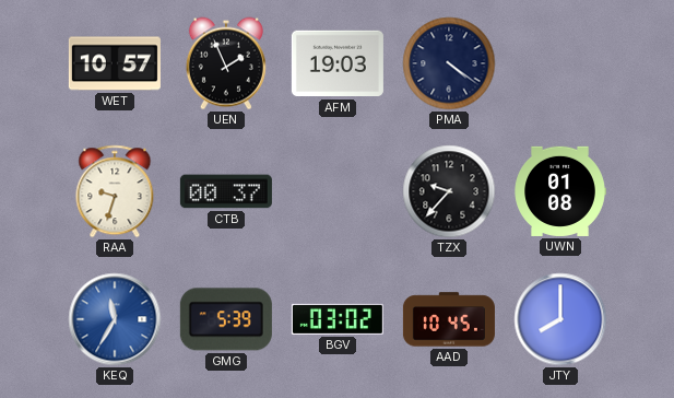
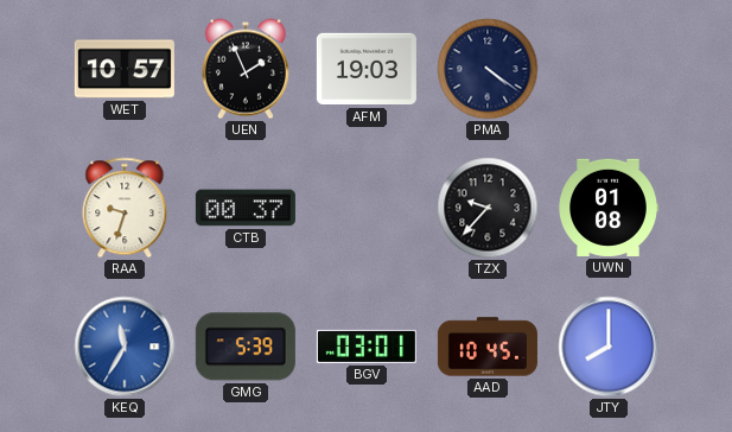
BGV: 03:02 -> 03:01 (367, 347)
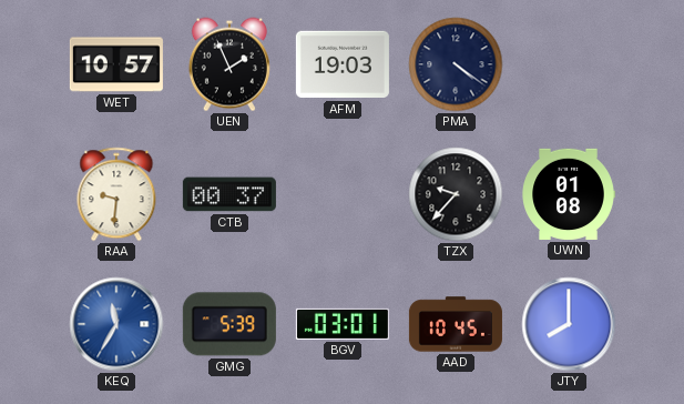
RAA: 9:33 -> 9:31 (116, 194)
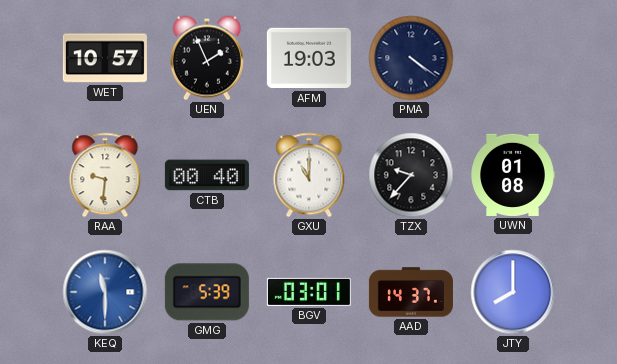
CTB: 00:37 -> 00:40 (207, 175)
GXU: none -> 11:00 (309, 175)
KEQ: 11:35 -> 11:30 (105, 292)
AAD: 10:45 -> 14:37 (411, 292)
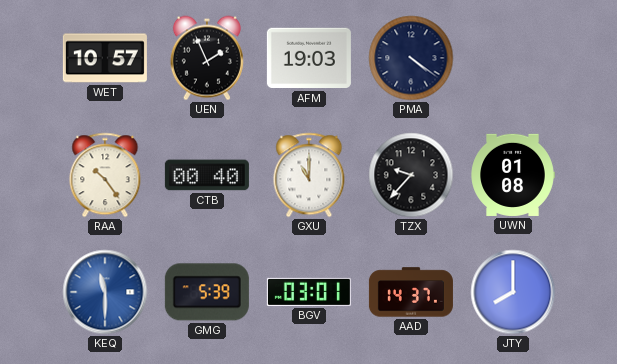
RAA: 9:31 -> 10:24 (105, 175)
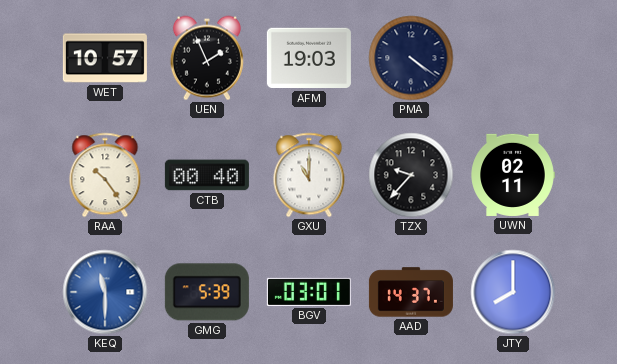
UWN: 01:08 -> 02:11 (513, 175)
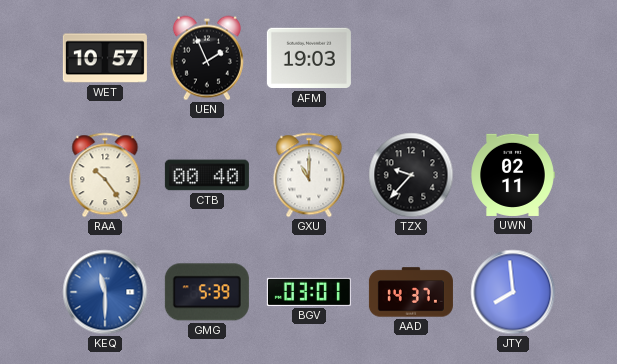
PMA: 4:21 -> none (411, 58)
JTY: 8:00 -> 7:59 (513, 292)
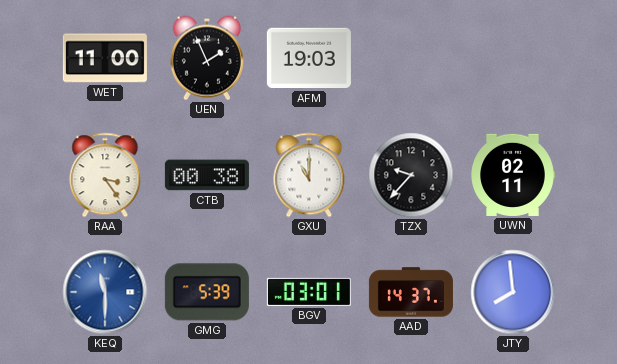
WET: 10:57 -> 11:00 (105, 58)
RAA: 10:24 -> 3:24 (105, 175)
CTB: 00:40 -> 00:38 (207, 175)
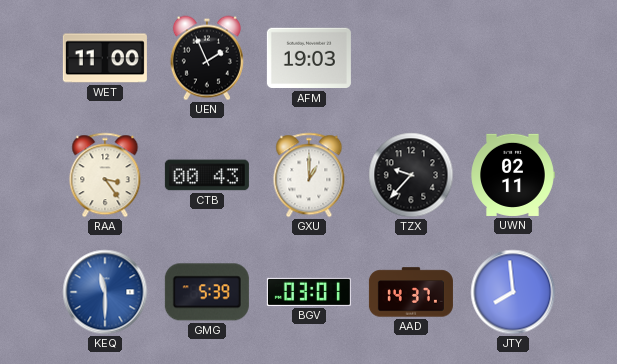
CTB: 00:38 -> 00:43 (207, 175)
GXU: 11:00 -> 1:00 (309, 175)
